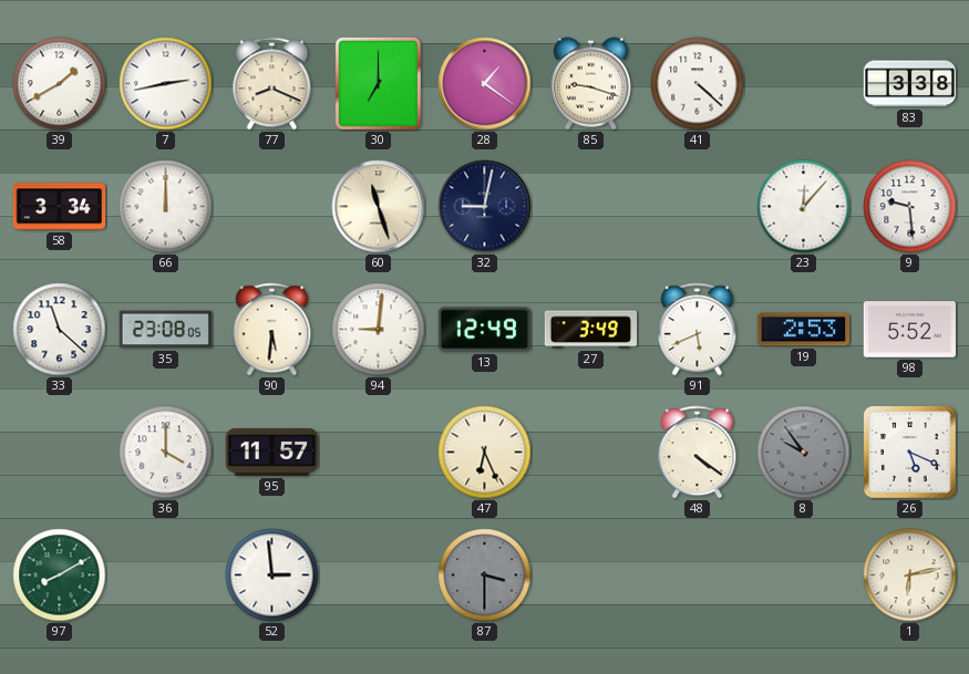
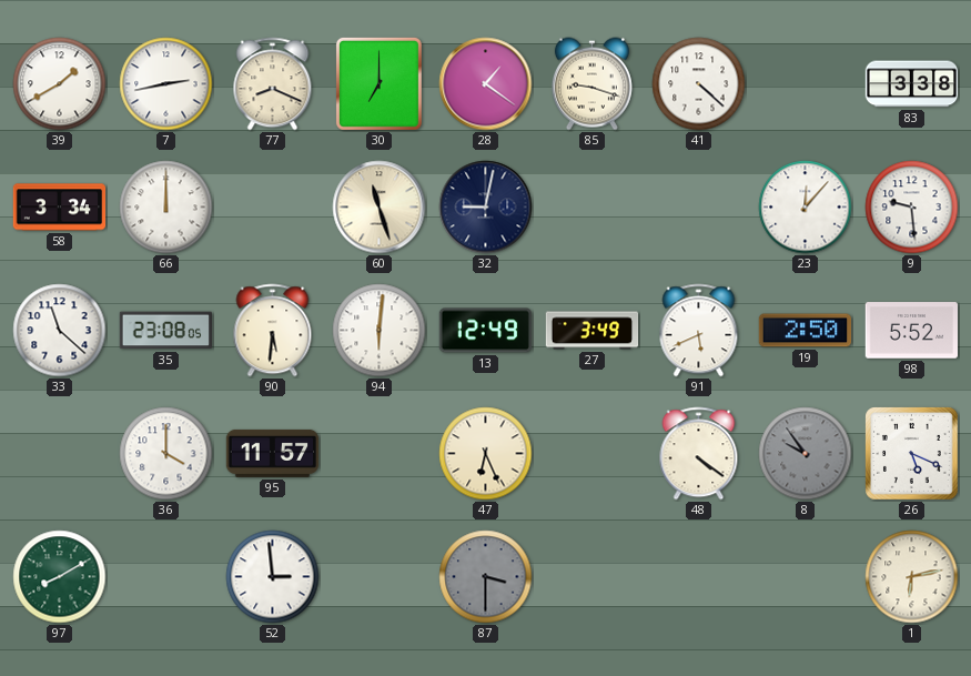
94: 9:01 -> 6:01 (380, 331)
19: 2:53 -> 2:50 (805, 331)
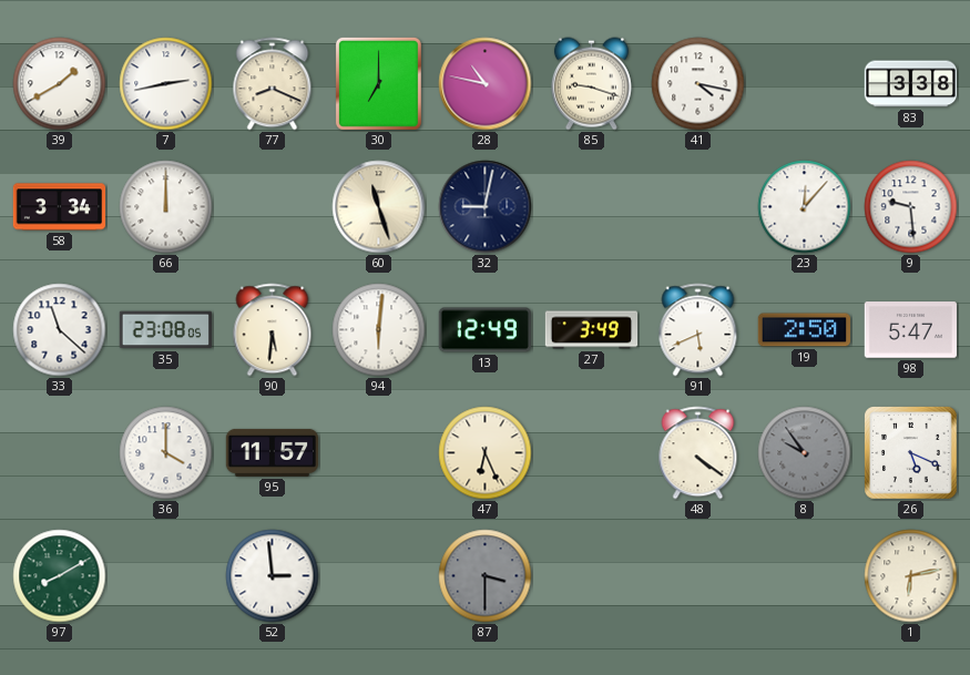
28: 1:21 -> 10:47 (486, 84)
41: 4:22 -> 4:17 (698, 84)
98: 5:52 -> 5:47 (910, 330)
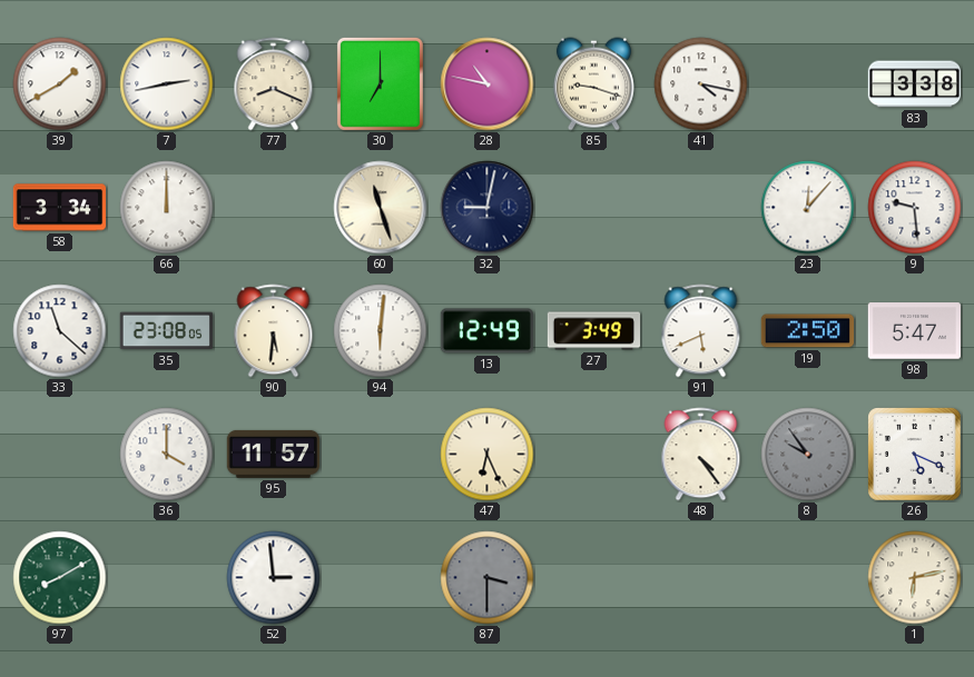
48: 4:21 -> 4:24 (701, 455)
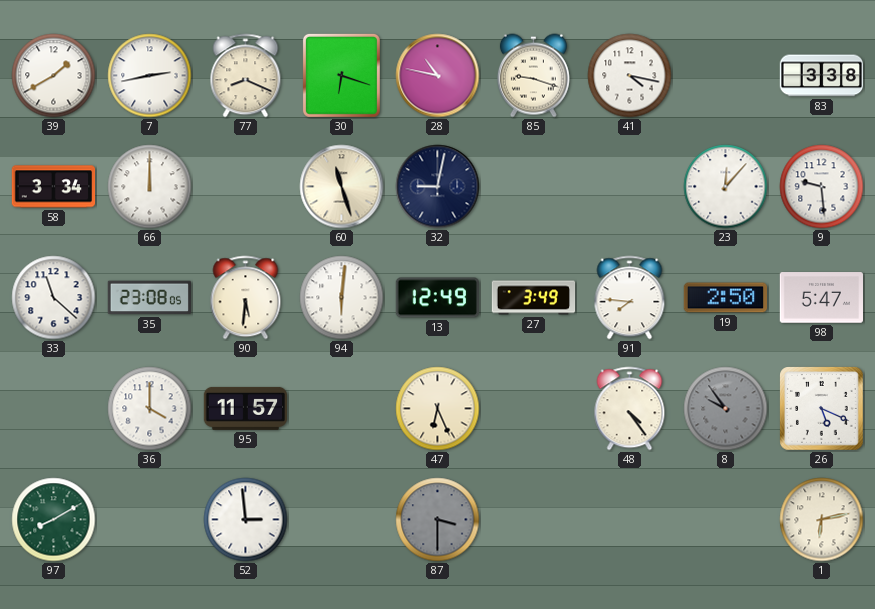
30: 7:00 -> 6:18 (341, 75)
91: 5:41 -> 7:46 (630, 298)
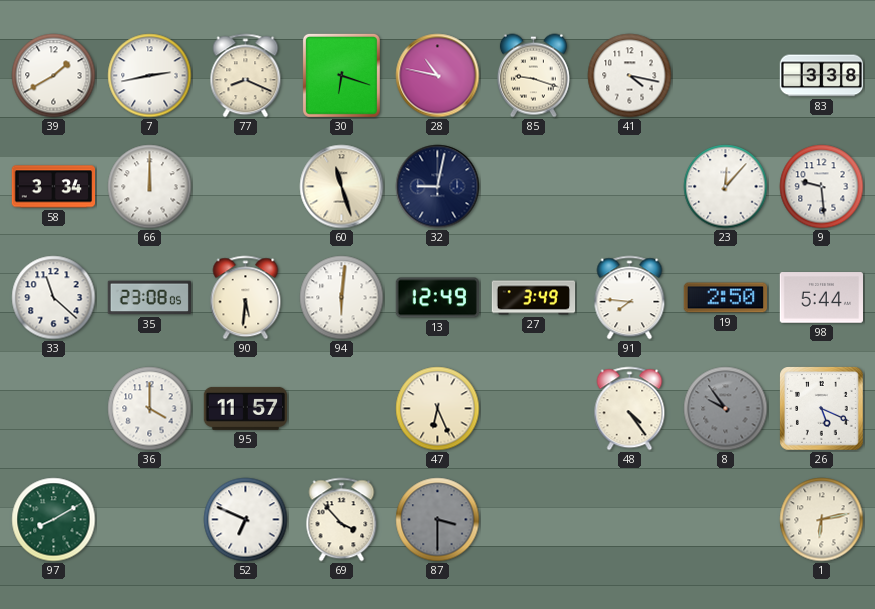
98: 5:47 -> 5:44 (821, 298)
52: 2:59 -> 6:49 (246, 520)
69: none -> 3:53 (342, 520)
